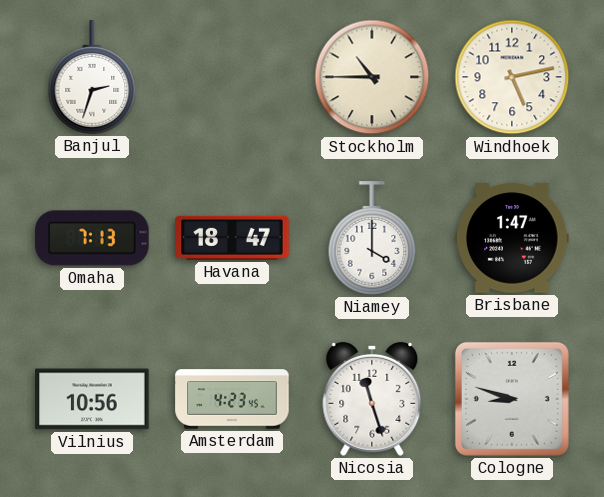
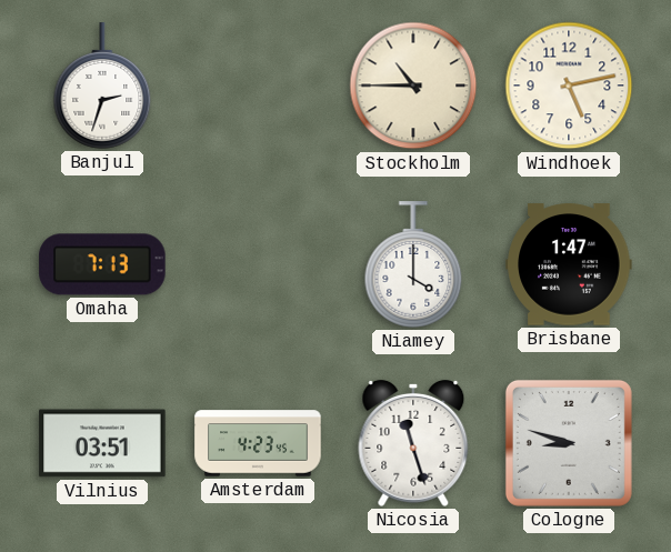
Havana: 18:47 -> none (232, 238)
Vilnius: 10:56 -> 03:51 (102, 443)
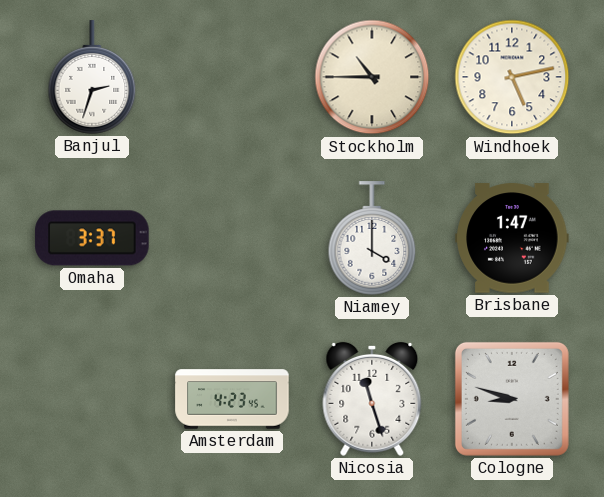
Omaha: 7:13 -> 3:37 (92, 238)
Vilnius: 03:51 -> none (102, 443)
